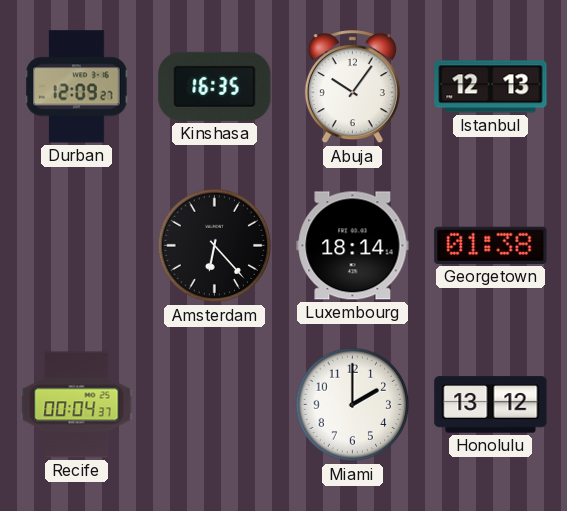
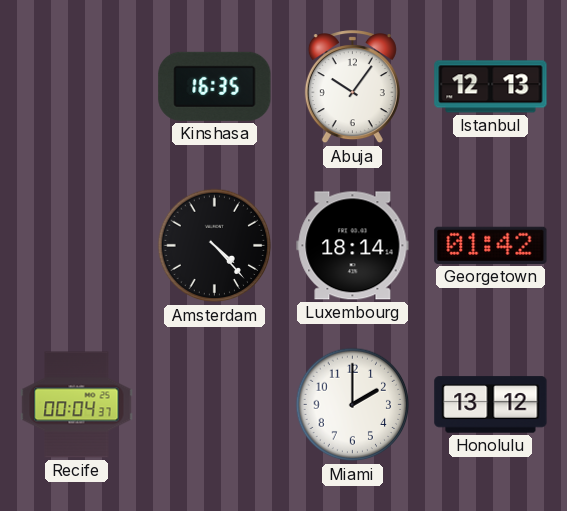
Durban: 12:09 -> none (77, 87)
Amsterdam: 6:23 -> 4:23 (215, 246)
Georgetown: 01:38 -> 01:42 (491, 245)
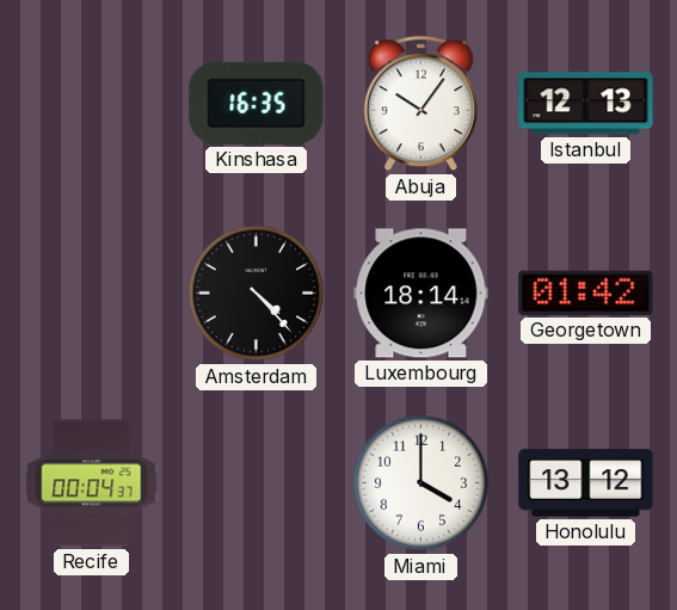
Miami: 2:00 -> 4:00 (421, 483)
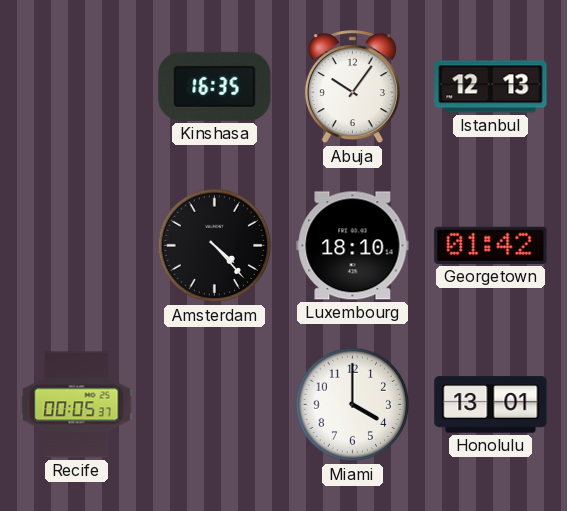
Luxembourg: 18:14 -> 18:10 (353, 246)
Recife: 00:04 -> 00:05 (77, 405)
Honolulu: 13:12 -> 13:01 (491, 405)
